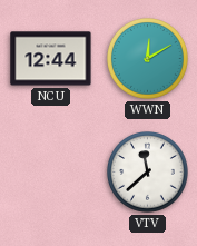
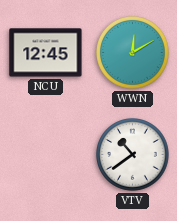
NCU: 12:44 -> 12:45 (46, 53)
VTV: 11:38 -> 10:39 (133, 155)
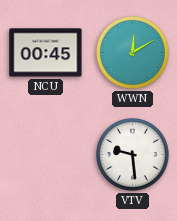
NCU: 12:45 -> 00:45 (46, 53)
VTV: 10:39 -> 9:29 (133, 155)
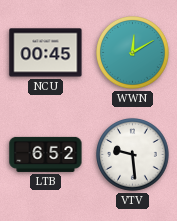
LTB: none -> 6:52 (46, 154)
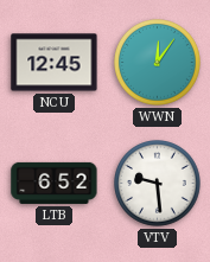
NCU: 00:45 -> 12:45 (55, 63)
WWN: 12:10 -> 12:06 (158, 63)
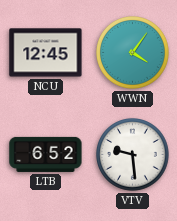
WWN: 12:06 -> 4:06 (133, 53)
